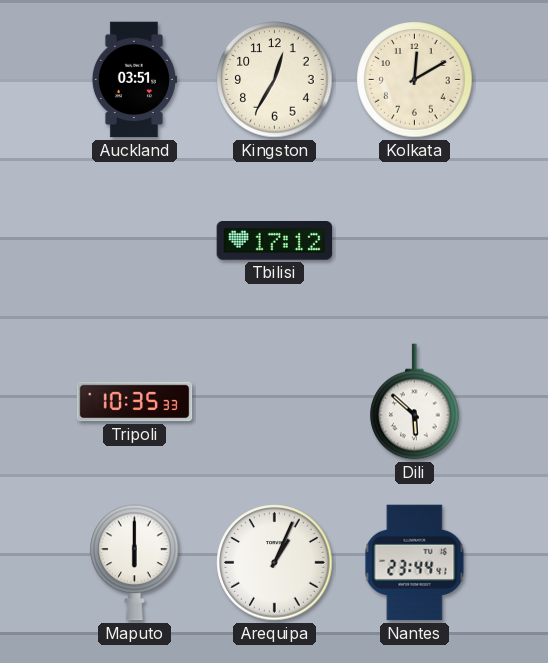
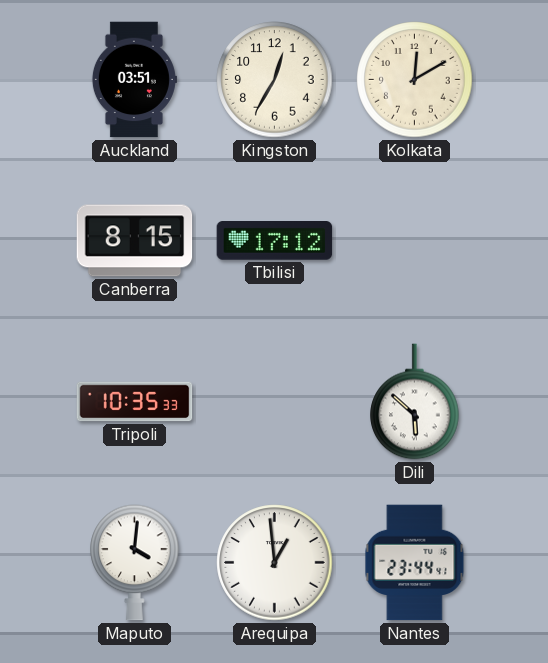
Canberra: none -> 8:15 (135, 241)
Maputo: 6:00 -> 4:01 (135, 563)
Arequipa: 1:04 -> 12:59 (275, 563)
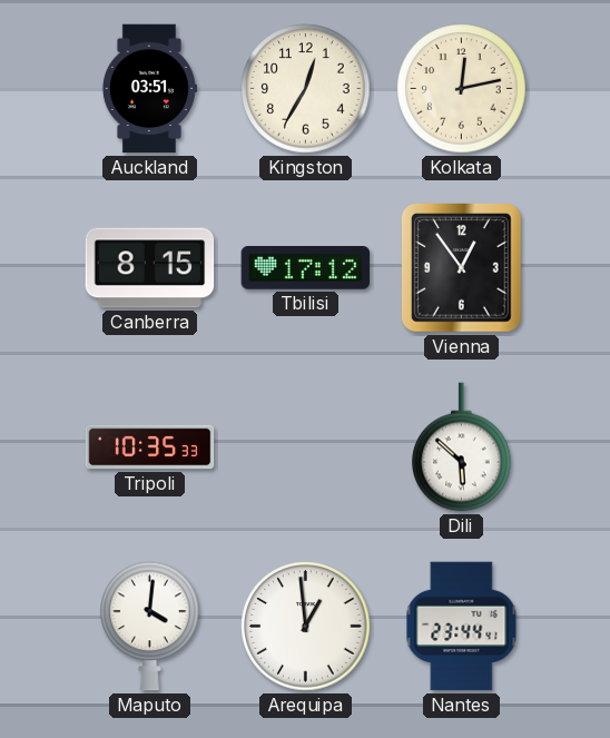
Kolkata: 12:10 -> 12:13 (462, 89)
Vienna: none -> 12:54 (462, 268)
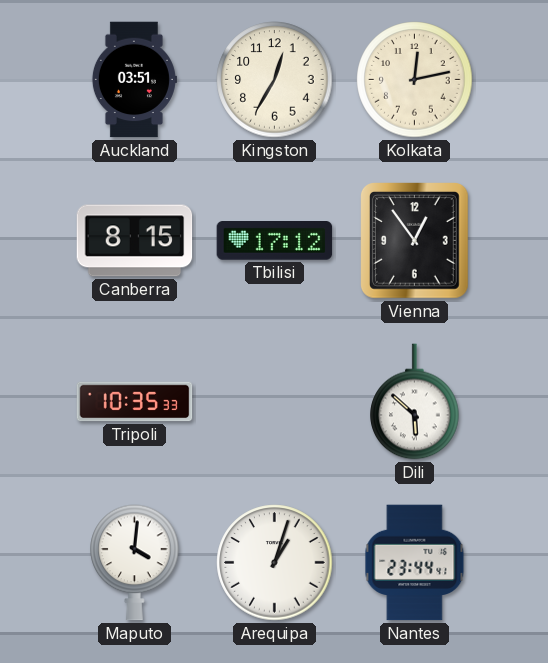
Arequipa: 12:59 -> 1:03 (275, 563)
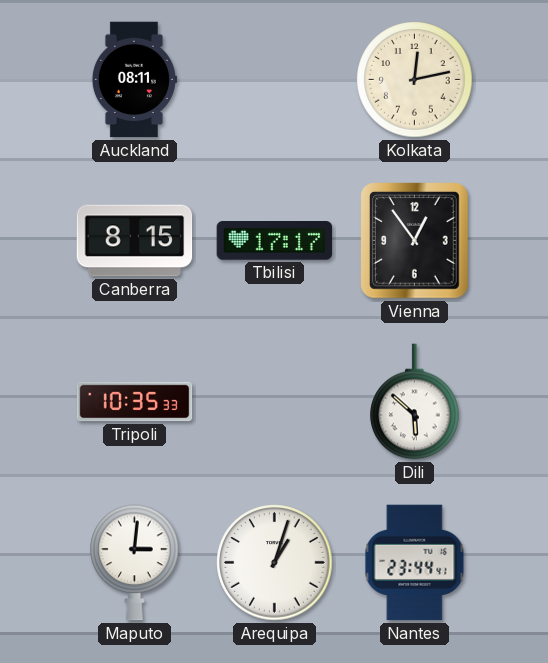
Auckland: 03:51 -> 08:11 (134, 80)
Kingston: 12:35 -> none (275, 80)
Tbilisi: 17:12 -> 17:17 (275, 241)
Maputo: 4:01 -> 3:01 (135, 563)
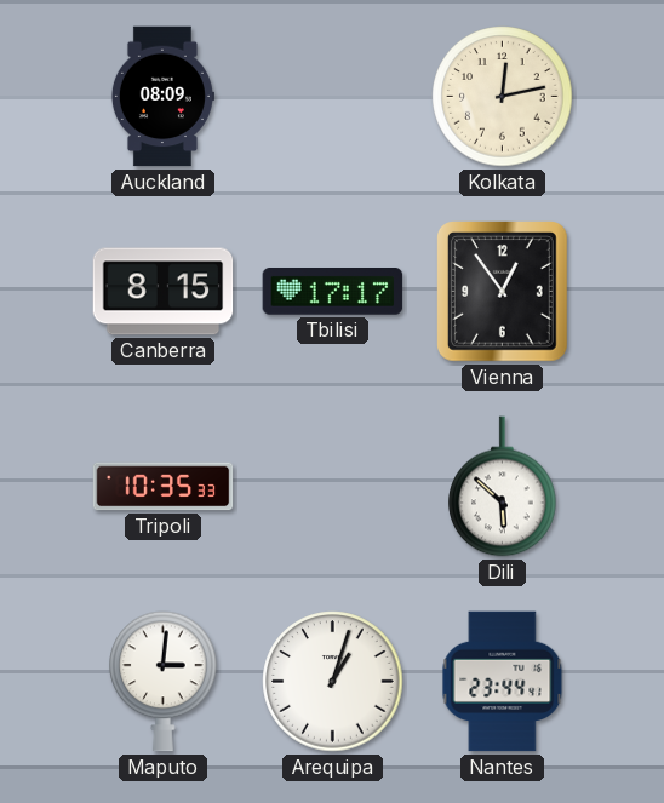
Auckland: 08:11 -> 08:09 (162, 97)
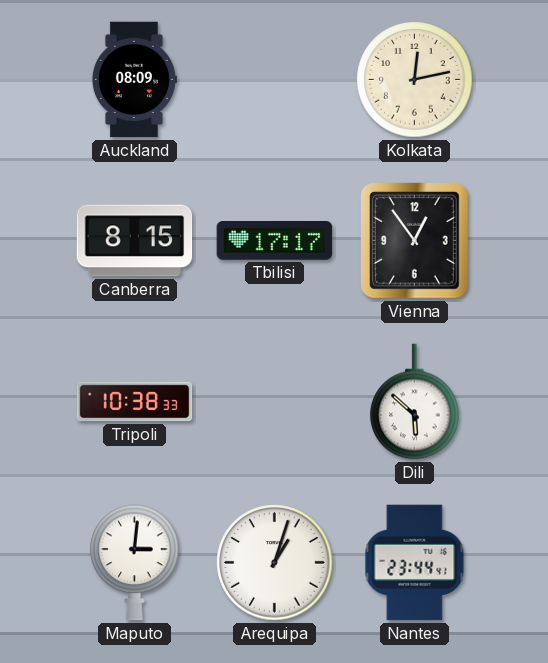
Tripoli: 10:35 -> 10:38 (135, 402)
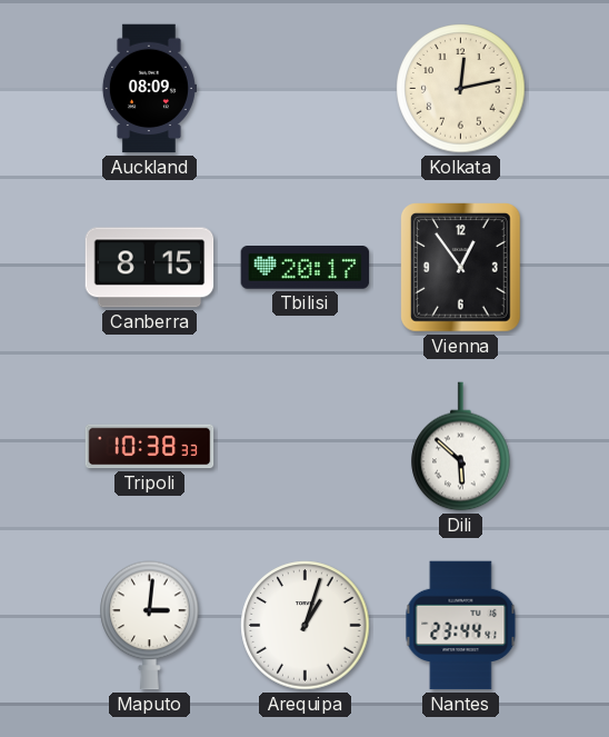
Tbilisi: 17:17 -> 20:17 (306, 268)
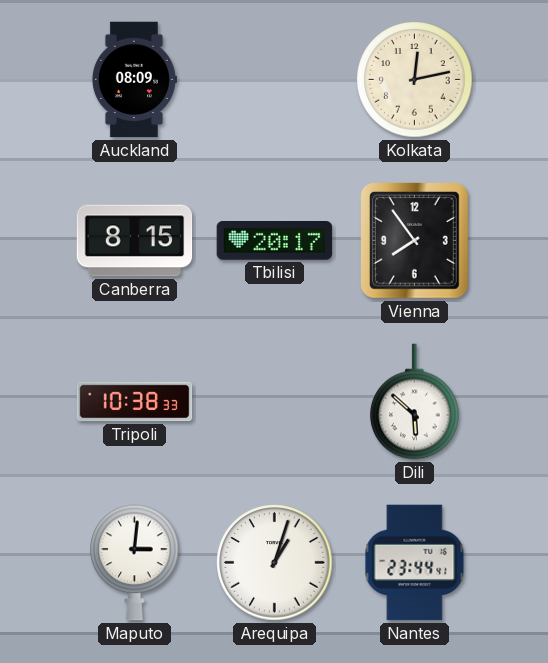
Vienna: 12:54 -> 7:54 (415, 241)
